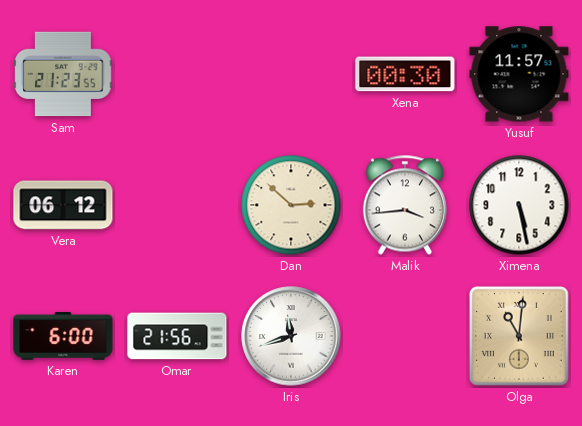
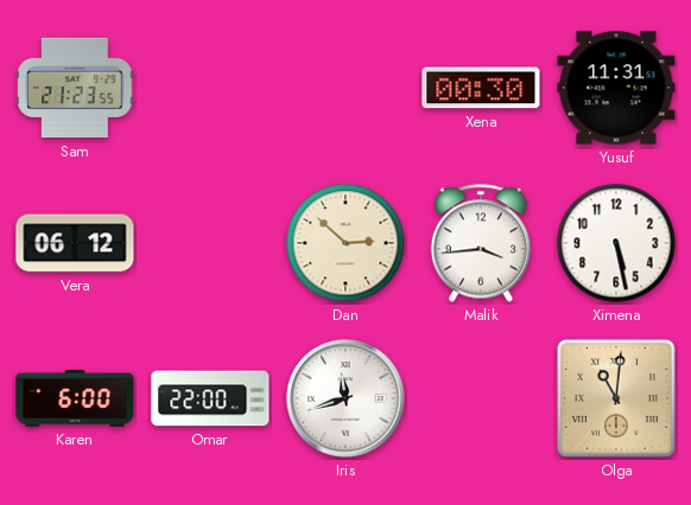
Yusuf: 11:57 -> 11:31 (616, 88)
Omar: 21:56 -> 22:00 (210, 398)
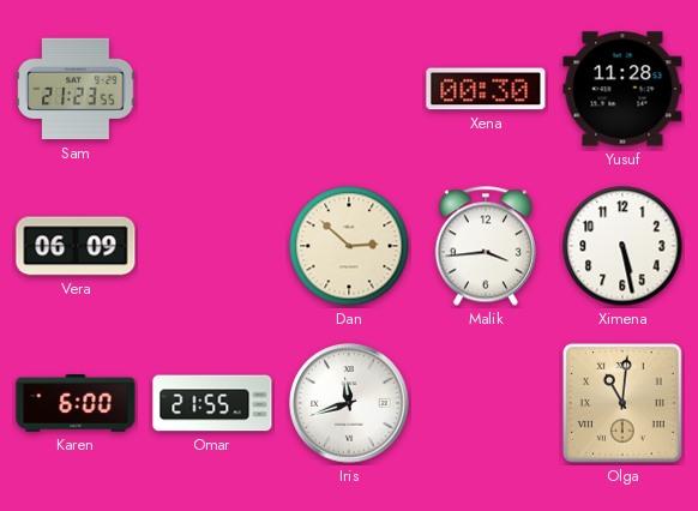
Yusuf: 11:31 -> 11:28 (622, 89)
Vera: 06:12 -> 06:09 (76, 246)
Omar: 22:00 -> 21:55 (212, 403)
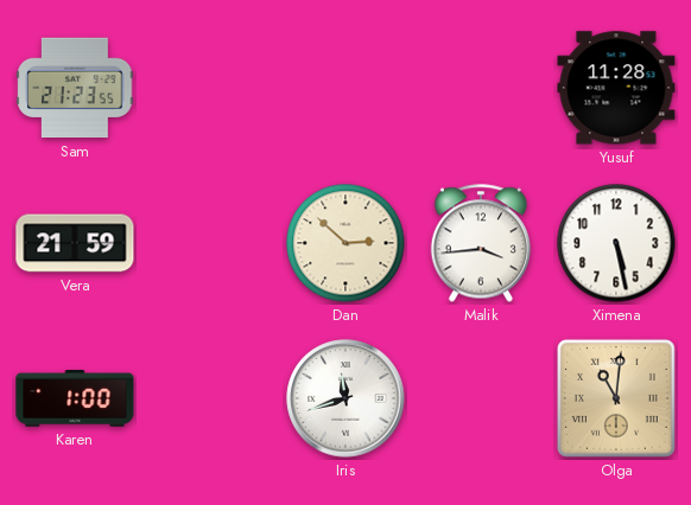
Xena: 00:30 -> none (486, 89)
Vera: 06:09 -> 21:59 (75, 243)
Karen: 6:00 -> 1:00 (75, 399)
Omar: 21:55 -> none (212, 403)
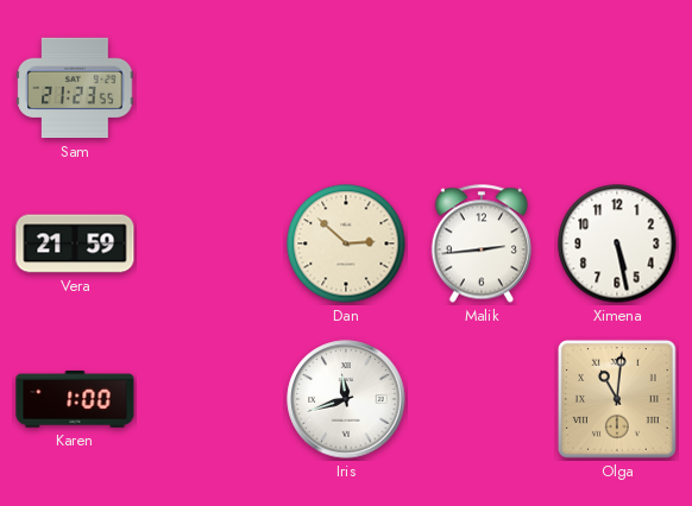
Yusuf: 11:28 -> none (616, 88)
Malik: 3:44 -> 2:44 (482, 243)
